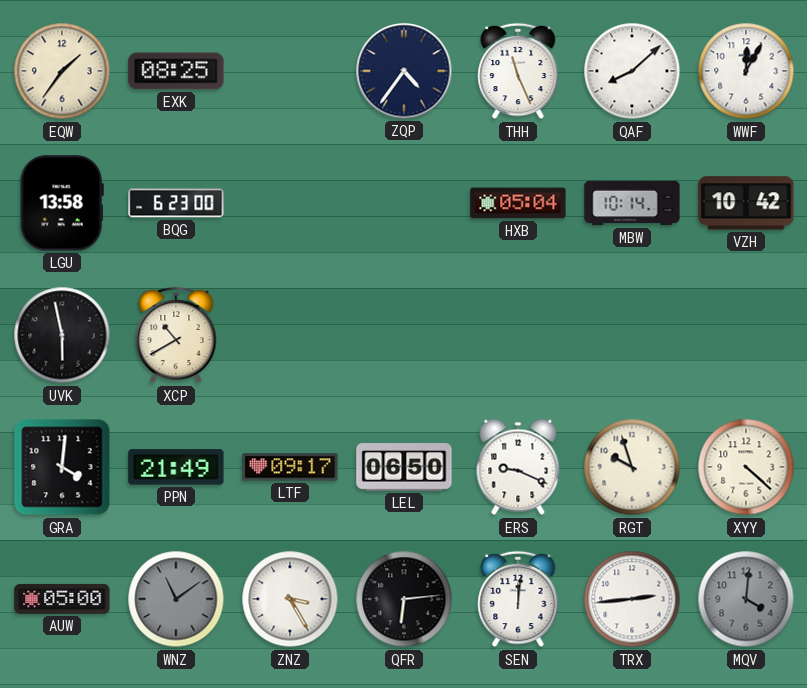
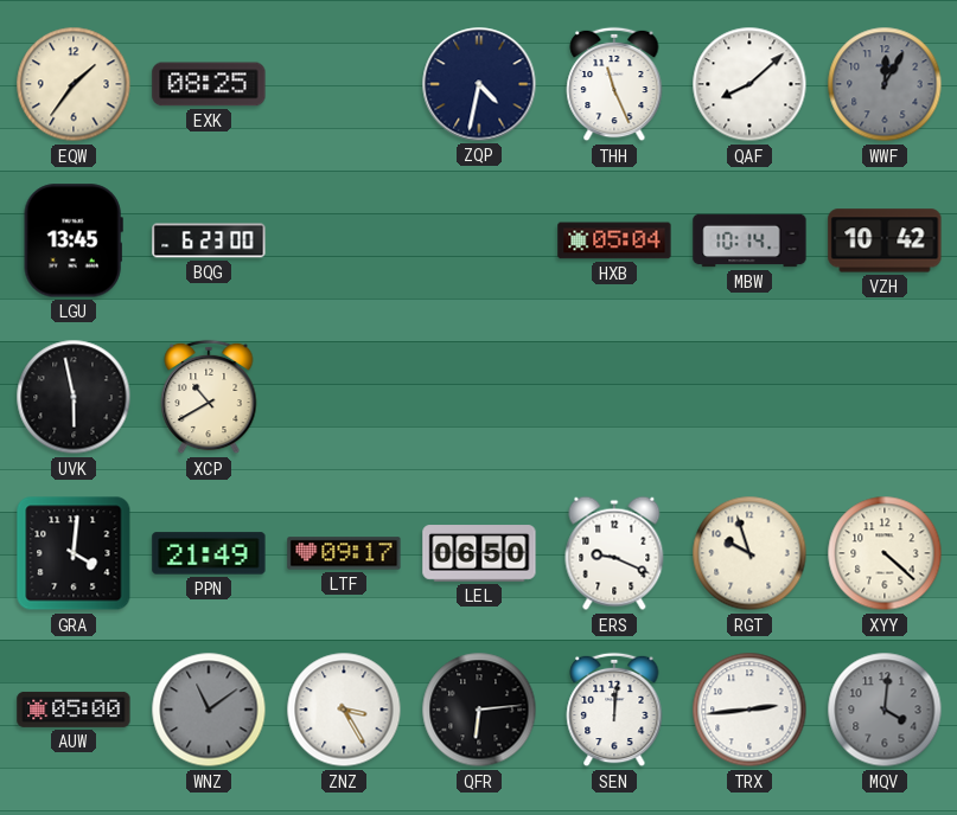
ZQP: 4:36 -> 4:32 (479, 84)
WWF dial: white -> grey (885, 84)
LGU: 13:58 -> 13:45 (74, 240)
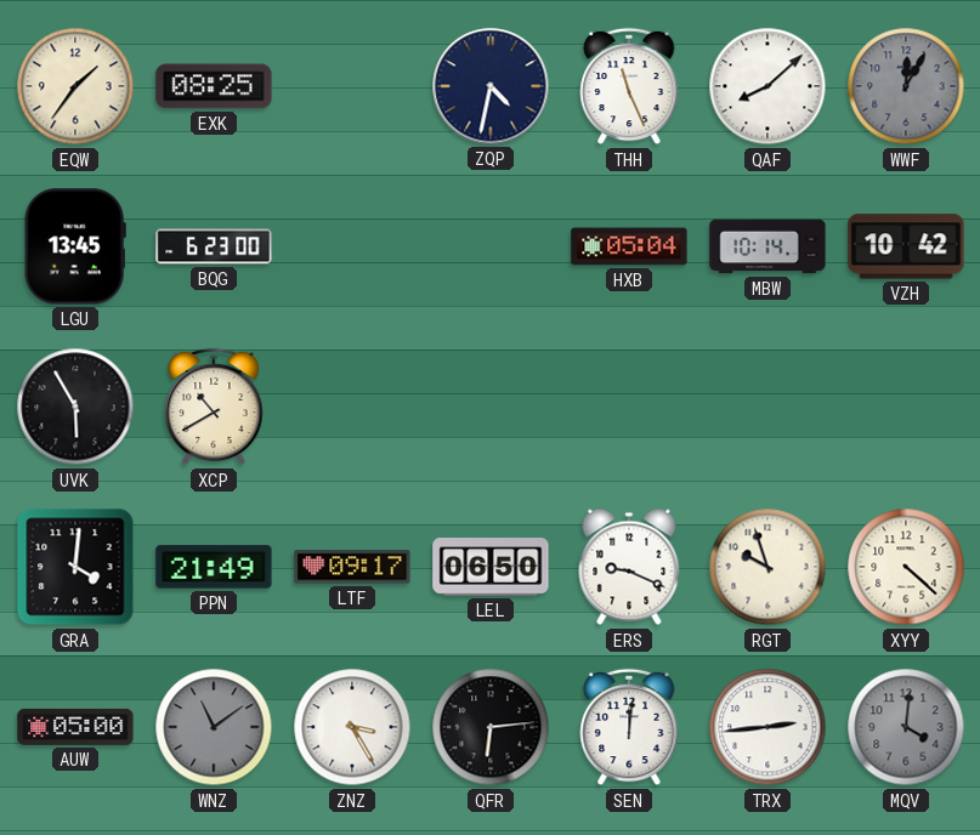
UVK: 5:58 -> 5:55 (75, 407)
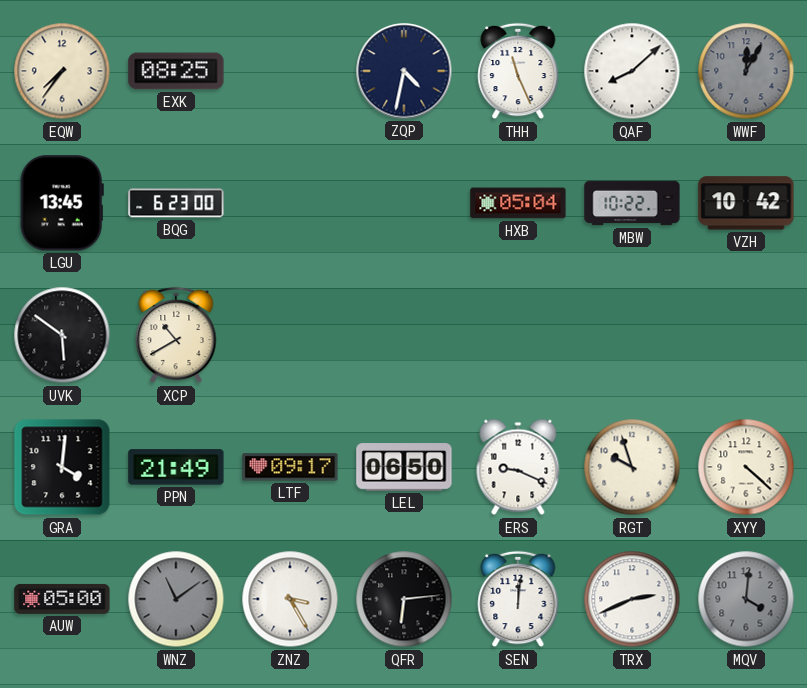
EQW: 1:36 -> 7:36 (62, 71)
MBW: 10:14 -> 10:22 (632, 203)
UVK: 5:55 -> 5:51 (62, 335)
TRX: 2:44 -> 2:41 (632, 599)
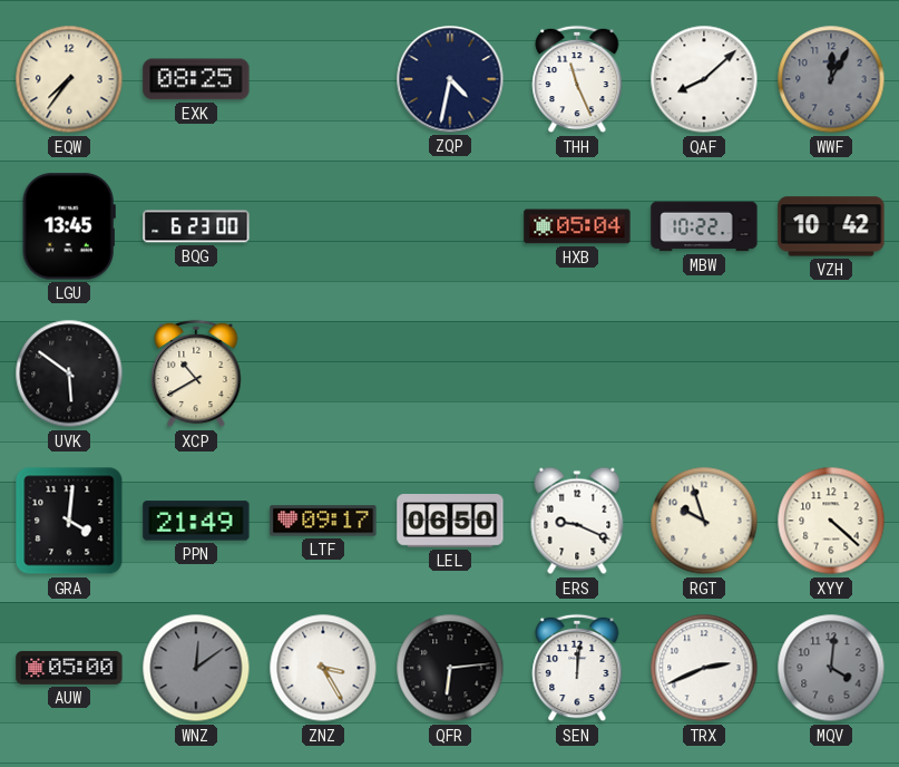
WNZ: 11:09 -> 12:09 (196, 668)
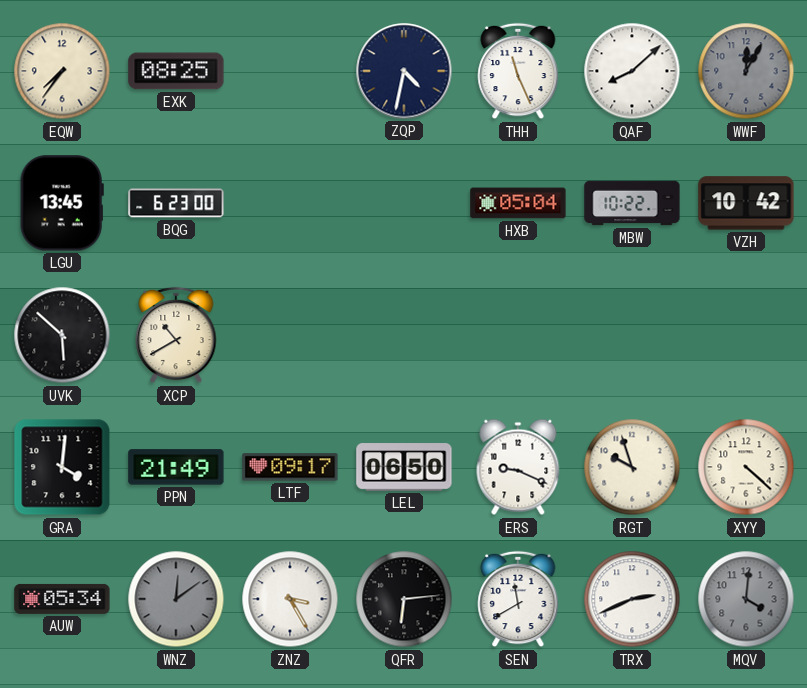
UVK: 5:51 -> 5:52 (62, 335)
AUW: 05:00 -> 05:34 (62, 599)
SEN: 12:01 -> 11:40 (518, 599)
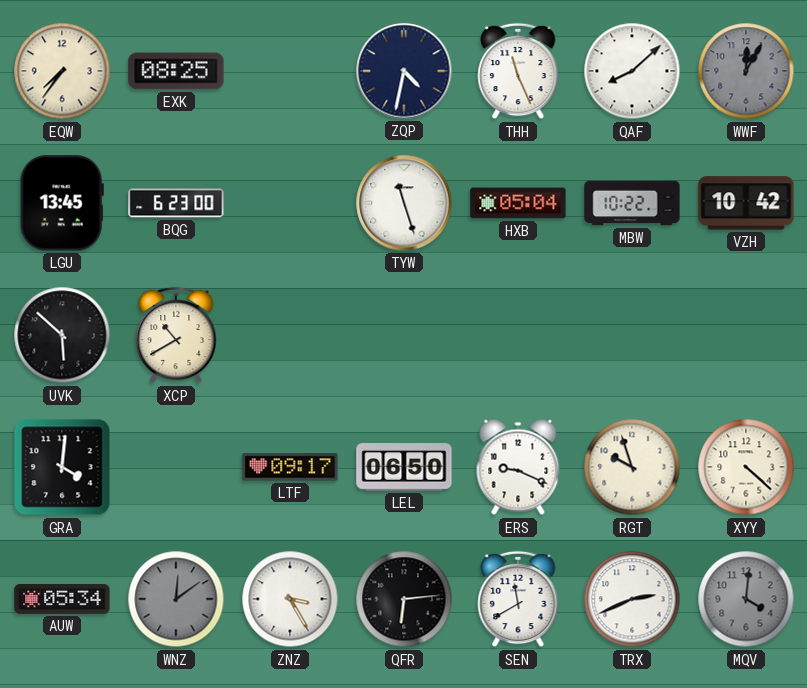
TYW: none -> 11:27 (404, 203)
PPN: 21:49 -> none (176, 467)
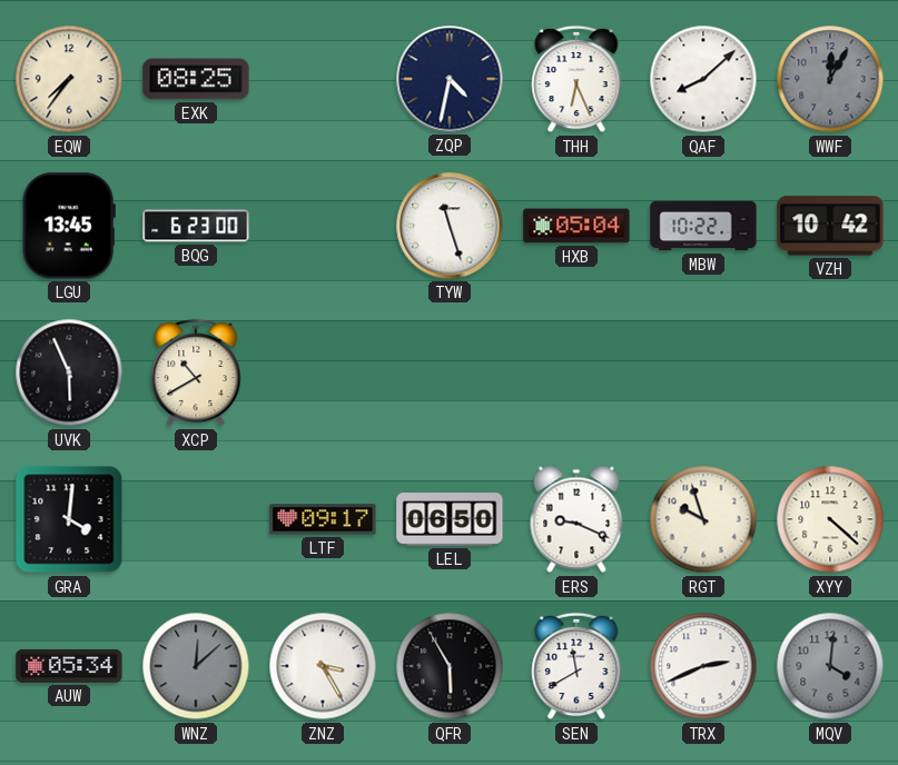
THH: 11:26 -> 6:26 (576, 79)
UVK: 5:52 -> 5:56 (69, 372)
WNZ: 12:09 -> 12:08 (196, 666)
QFR: 6:14 -> 5:55 (450, 666)
